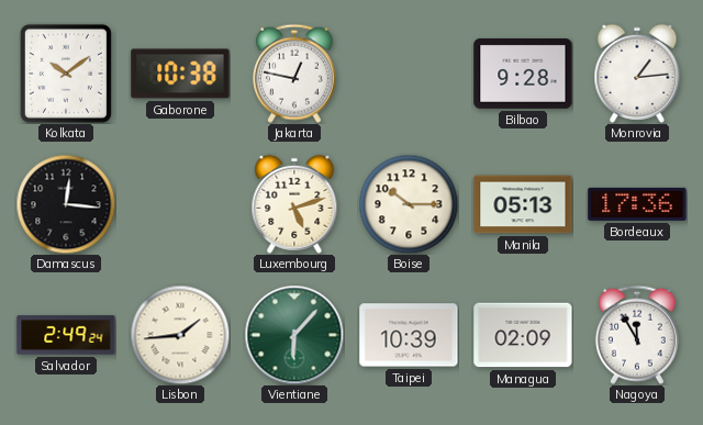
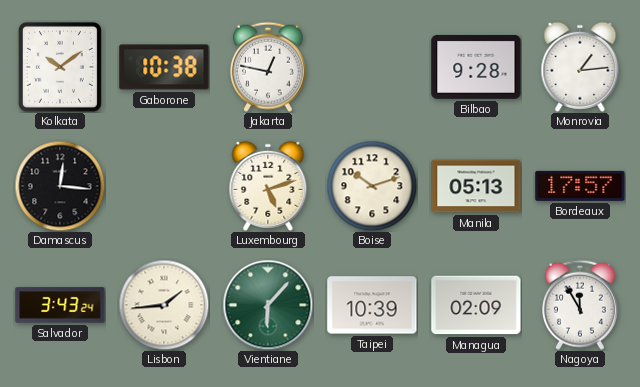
Boise: 10:15 -> 10:12 (372, 186)
Bordeaux: 17:36 -> 17:57 (580, 186)
Salvador: 2:49 -> 3:43 (60, 305)
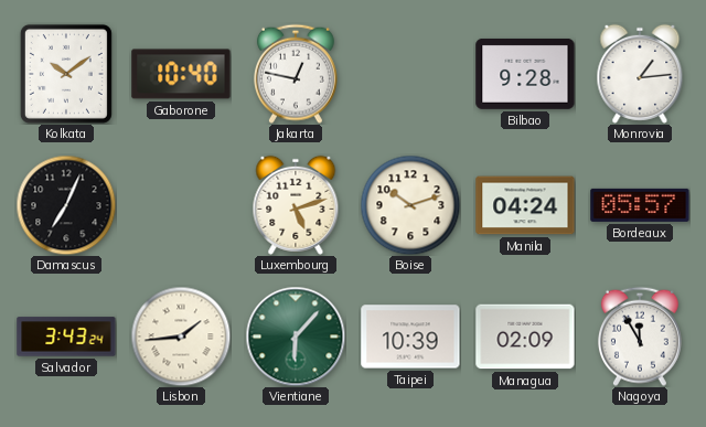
Gaborone: 10:38 -> 10:40 (181, 74)
Damascus: 12:16 -> 7:04 (66, 205)
Manila: 05:13 -> 04:24 (525, 205)
Bordeaux: 17:57 -> 05:57 (640, 205)
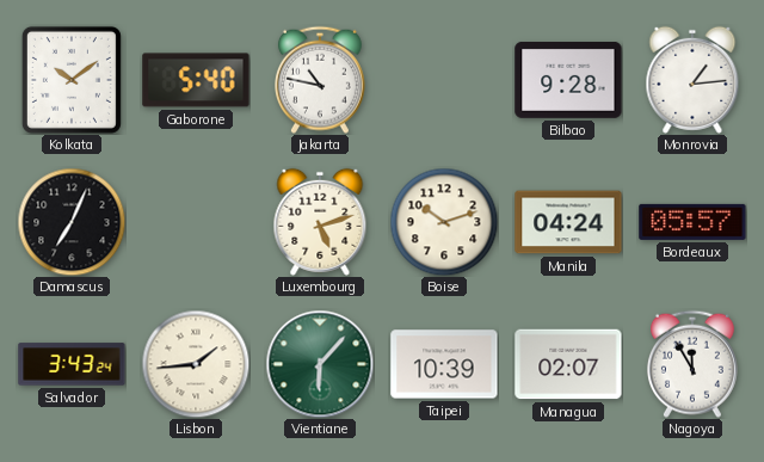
Gaborone: 10:40 -> 5:40 (196, 80)
Jakarta: 12:47 -> 10:47 (320, 80)
Managua: 02:09 -> 02:07 (568, 364)
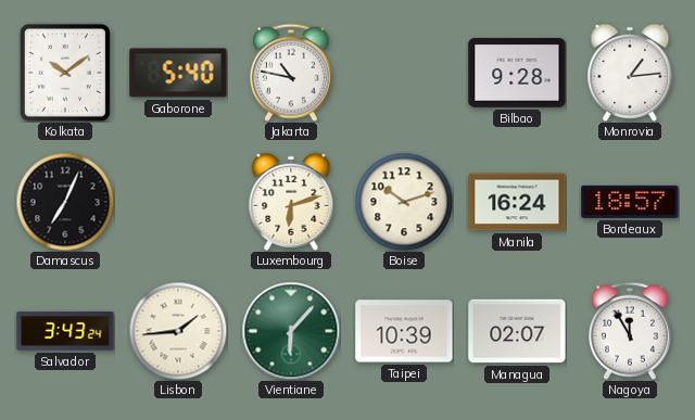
Luxembourg: 5:12 -> 6:12 (291, 202)
Manila: 04:24 -> 16:24 (517, 202)
Bordeaux: 05:57 -> 18:57 (630, 202)
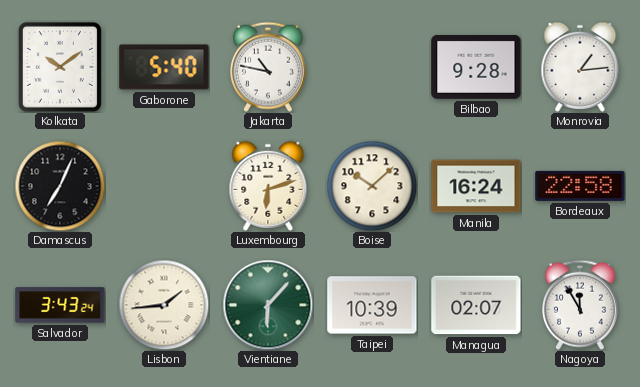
Boise: 10:12 -> 10:08 (372, 186)
Bordeaux: 18:57 -> 22:58 (580, 186)
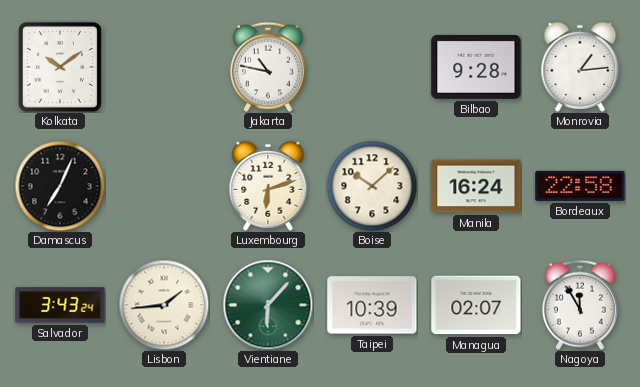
Gaborone: 5:40 -> none (164, 67)
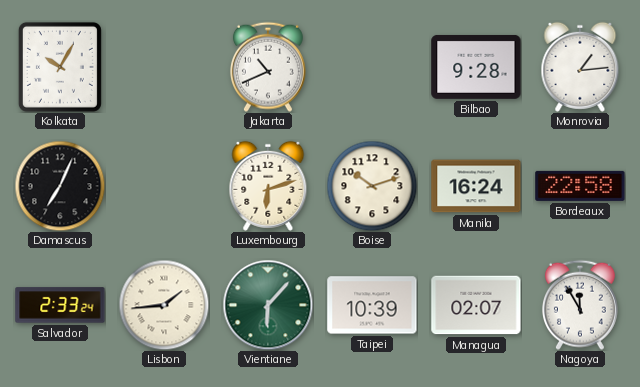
Kolkata: 10:09 -> 10:05 (60, 67)
Jakarta: 10:47 -> 10:41 (268, 67)
Boise: 10:08 -> 10:12 (372, 186)
Salvador: 3:43 -> 2:33 (60, 305)
